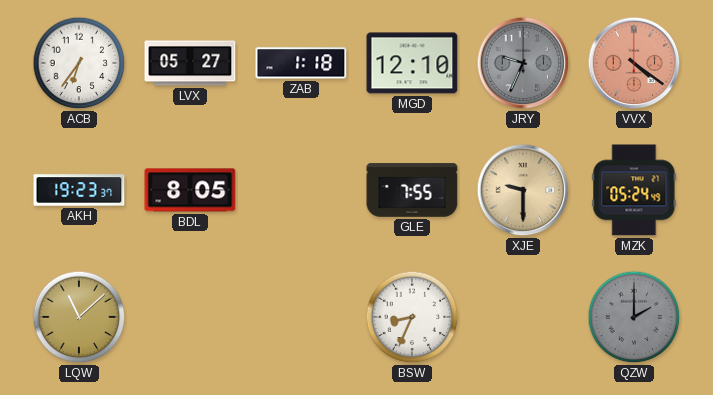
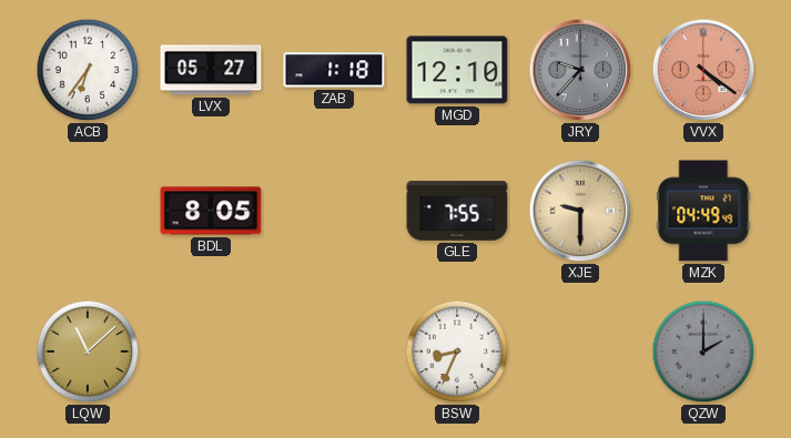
JRY: 9:34 -> 9:37 (580, 70)
AKH: 19:23 -> none (79, 190)
MZK: 05:24 -> 04:49 (703, 211)
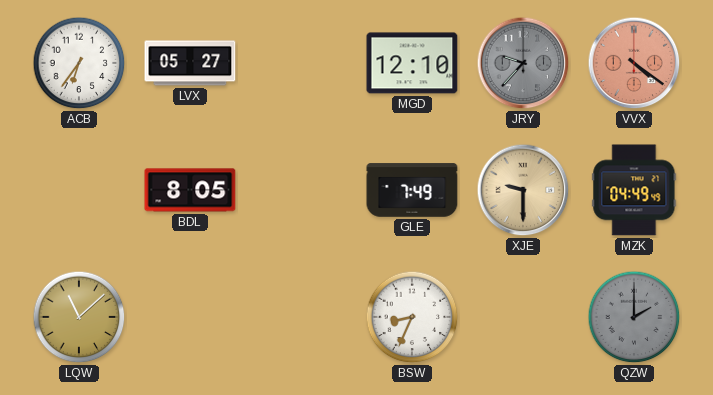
ZAB: 1:18 -> none (334, 70)
GLE: 7:55 -> 7:49 (412, 190)
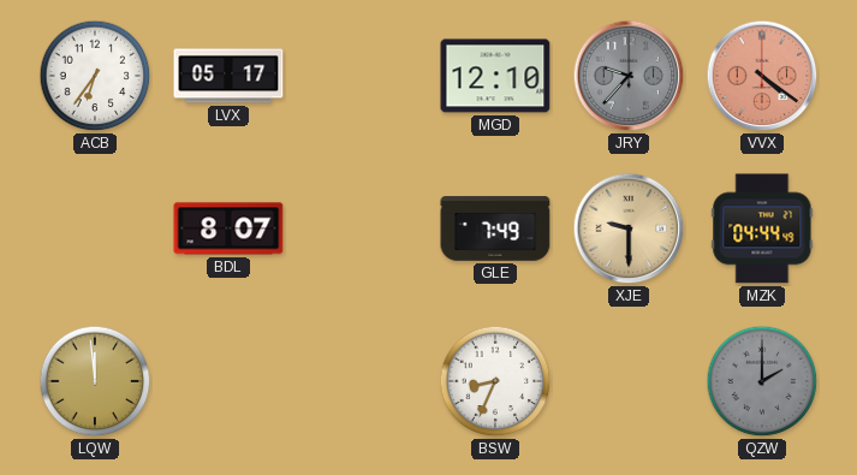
LVX: 05:27 -> 05:17 (228, 76)
BDL: 8:05 -> 8:07 (228, 228)
MZK: 04:49 -> 04:44 (762, 228)
LQW: 11:08 -> 11:59 (95, 381)
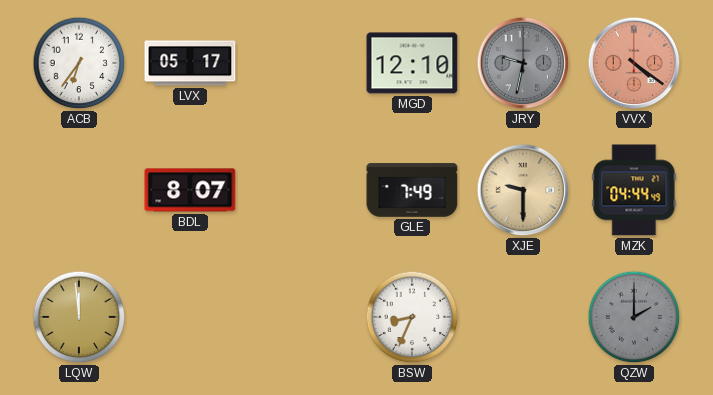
JRY: 9:37 -> 9:32 (523, 63)
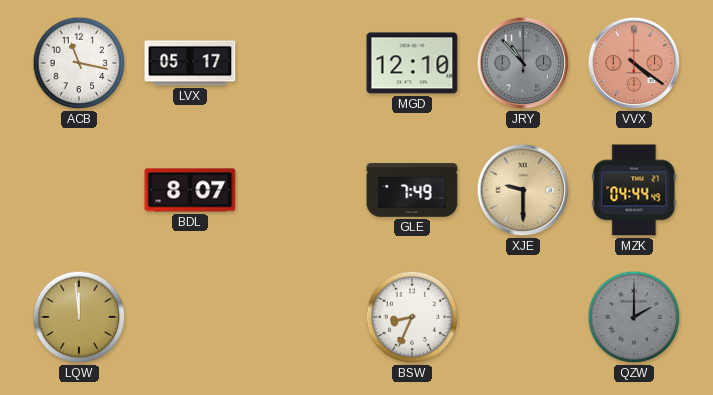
ACB: 6:36 -> 11:17 (79, 63)
JRY: 9:32 -> 10:53 (523, 63)
